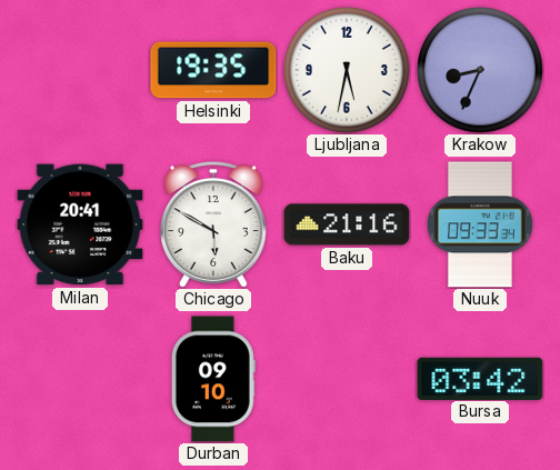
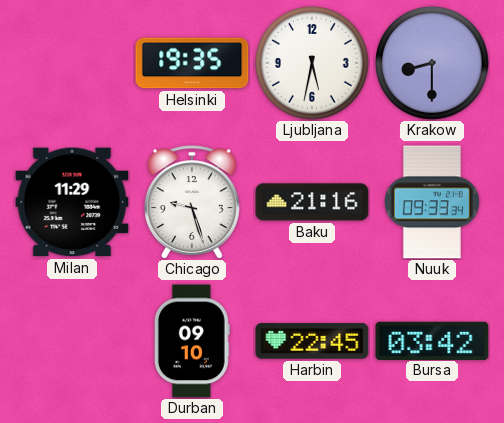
Krakow: 8:34 -> 8:30 (432, 63)
Milan: 20:41 -> 11:29 (72, 202)
Chicago: 5:50 -> 9:27 (193, 202)
Harbin: none -> 22:45 (312, 341)
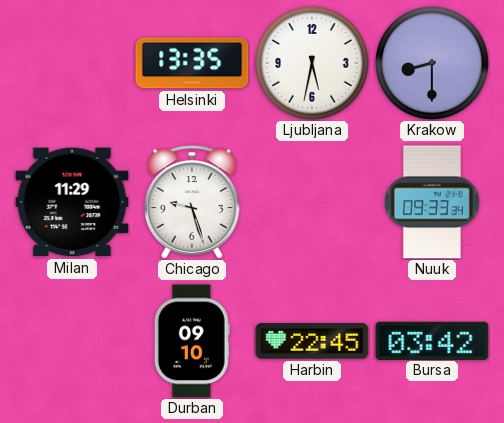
Helsinki: 19:35 -> 13:35 (192, 63)
Baku: 21:16 -> none (312, 202)
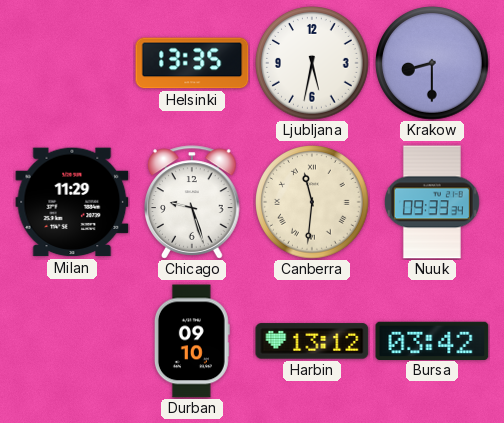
Canberra: none -> 11:31 (312, 202)
Harbin: 22:45 -> 13:12 (312, 341)
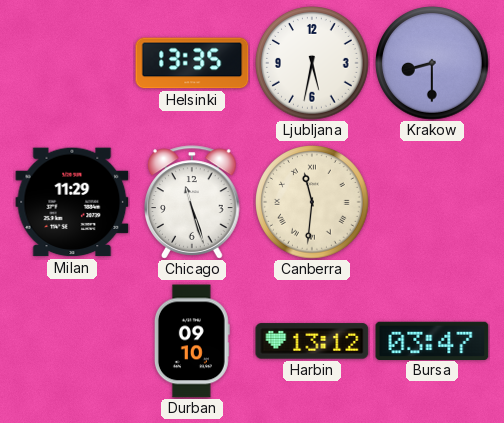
Chicago: 9:27 -> 11:27 (193, 202)
Nuuk: 09:33 -> none (432, 202)
Bursa: 03:42 -> 03:47 (432, 340)
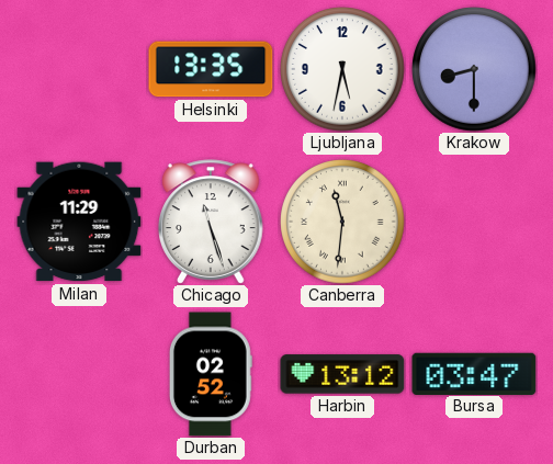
Durban: 09:10 -> 02:52 (211, 374)
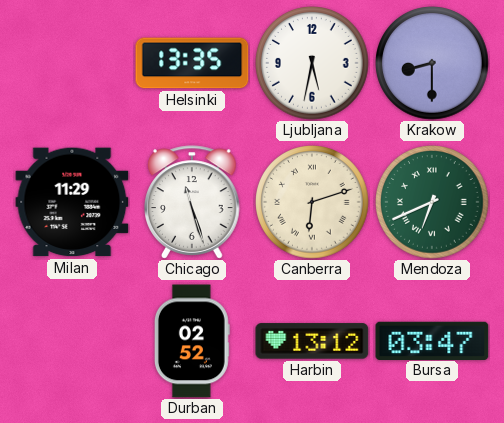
Canberra: 11:31 -> 6:12 (312, 202)
Mendoza: none -> 6:41 (432, 202)
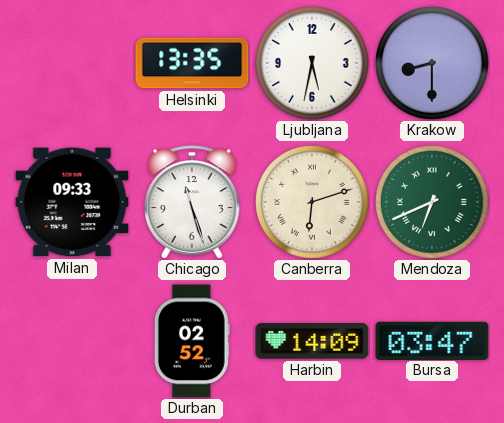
Milan: 11:29 -> 09:33 (72, 202)
Harbin: 13:12 -> 14:09 (312, 341)
